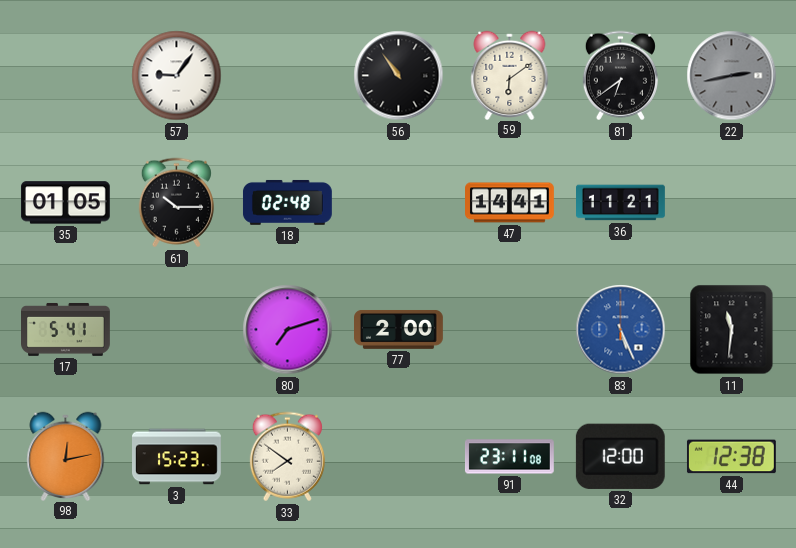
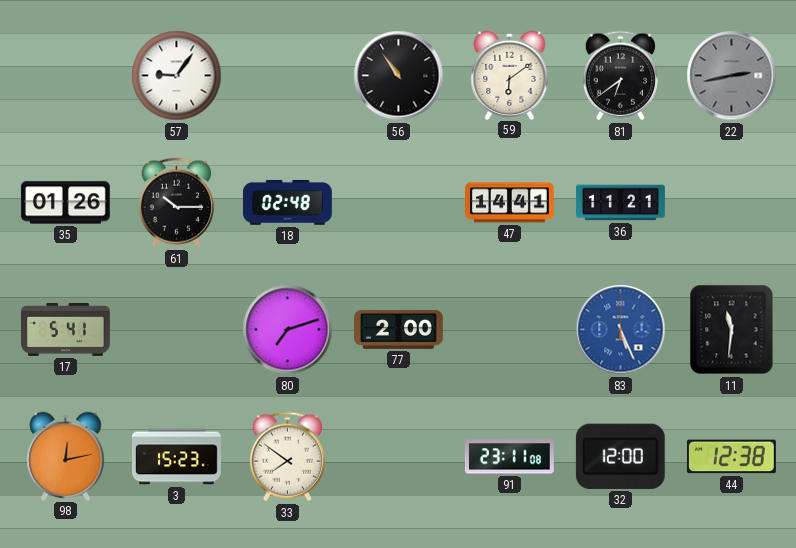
35: 01:05 -> 01:26 (65, 203)
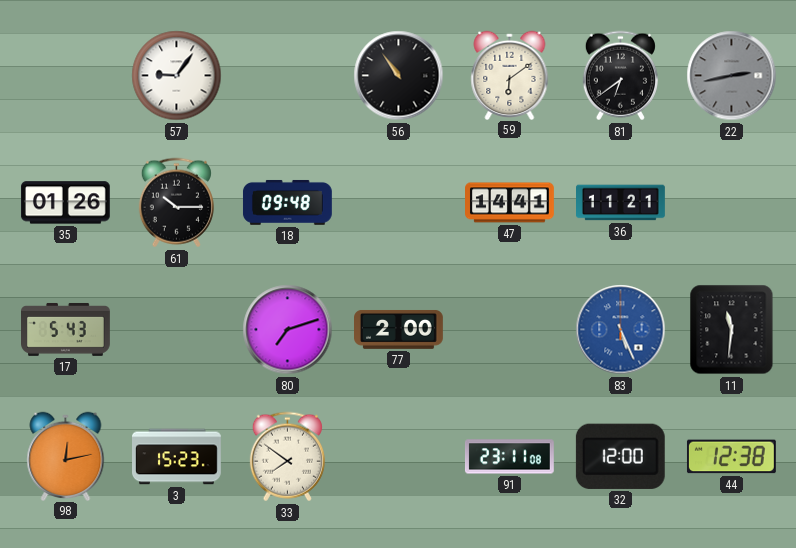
18: 02:48 -> 09:48 (287, 202)
17: 5:41 -> 5:43 (66, 329)
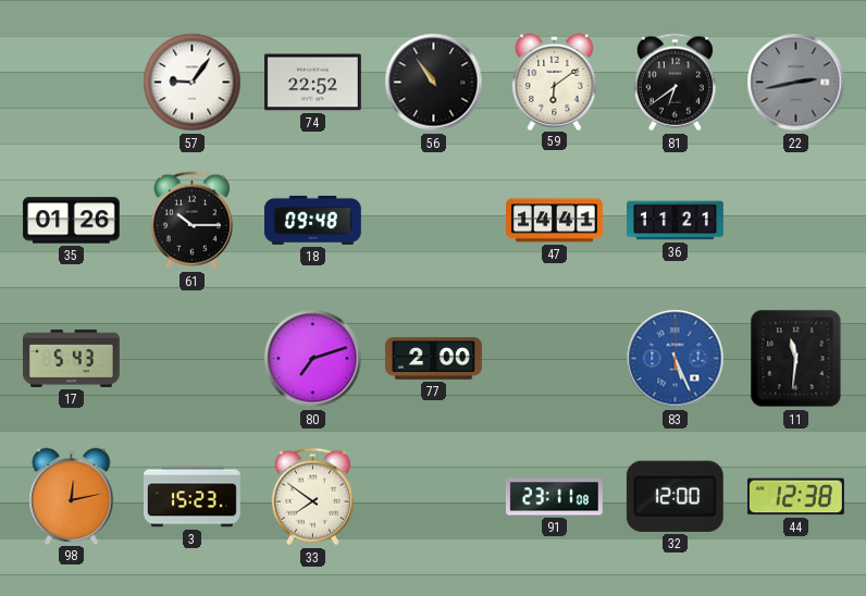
74: none -> 22:52 (312, 83)
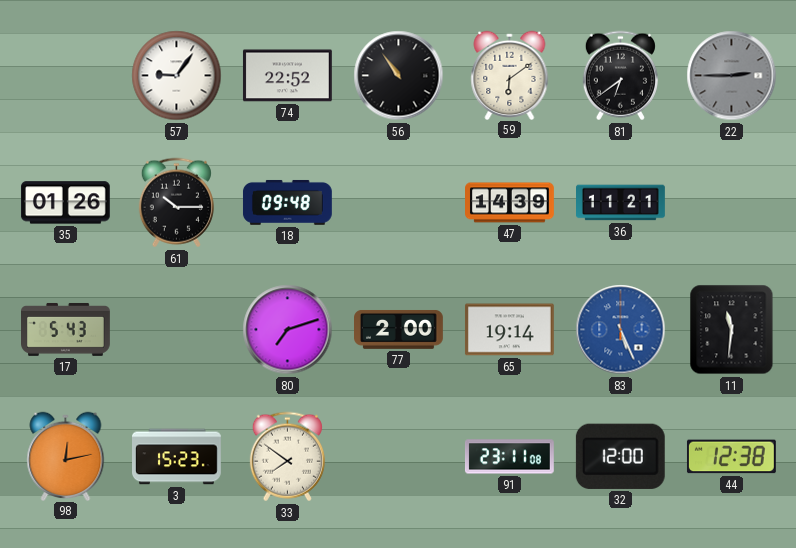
22: 2:43 -> 2:45 (732, 76)
47: 14:41 -> 14:39 (510, 203)
65: none -> 19:14 (509, 330)
